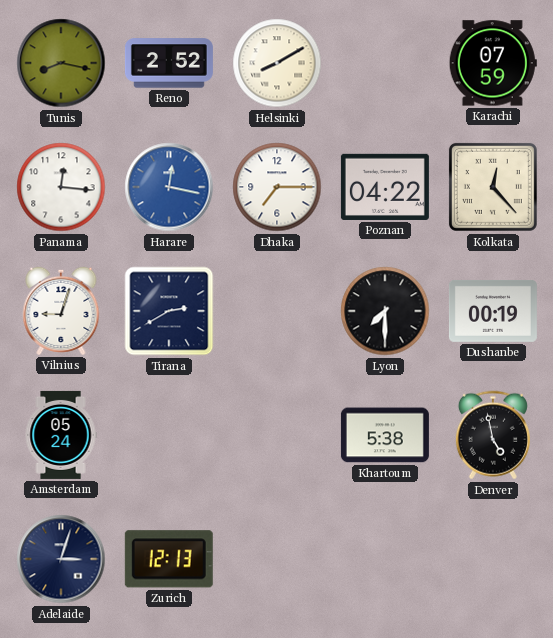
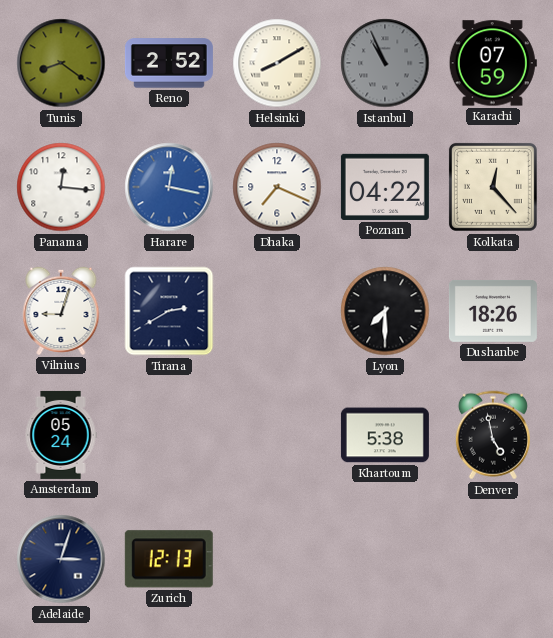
Tunis: 8:17 -> 8:21 (61, 63)
Istanbul: none -> 10:56 (385, 63)
Dhaka: 7:15 -> 7:19 (277, 187)
Dushanbe: 00:19 -> 18:26 (493, 311)
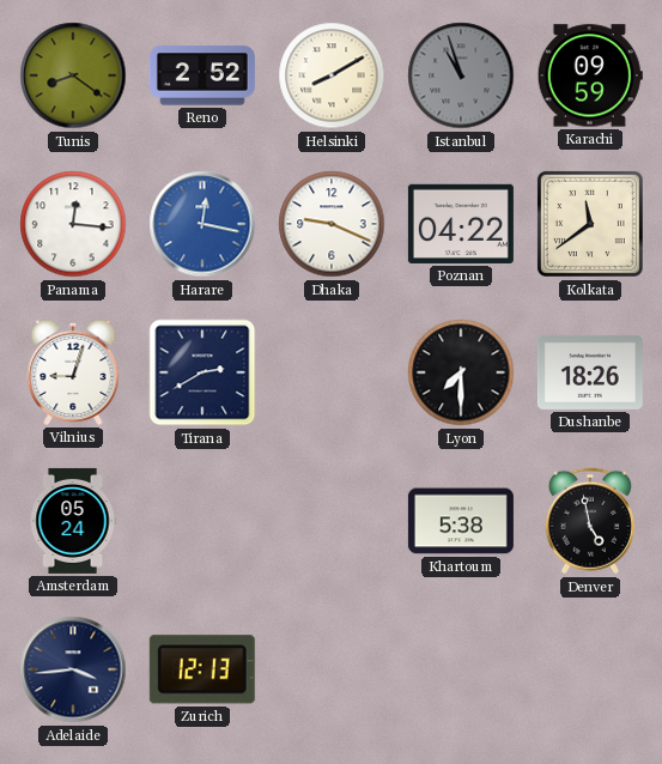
Istanbul: 10:56 -> 10:57 (461, 75)
Karachi: 07:59 -> 09:59 (590, 75)
Dhaka: 7:19 -> 9:19 (332, 224)
Kolkata: 12:23 -> 11:39 (590, 224)
Adelaide: 3:03 -> 3:44 (73, 669)
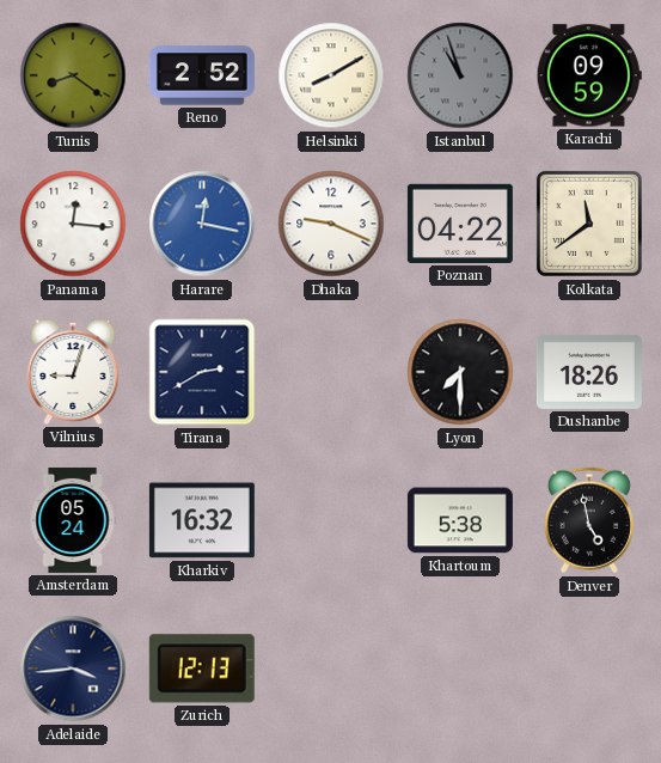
Kharkiv: none -> 16:32 (202, 520)
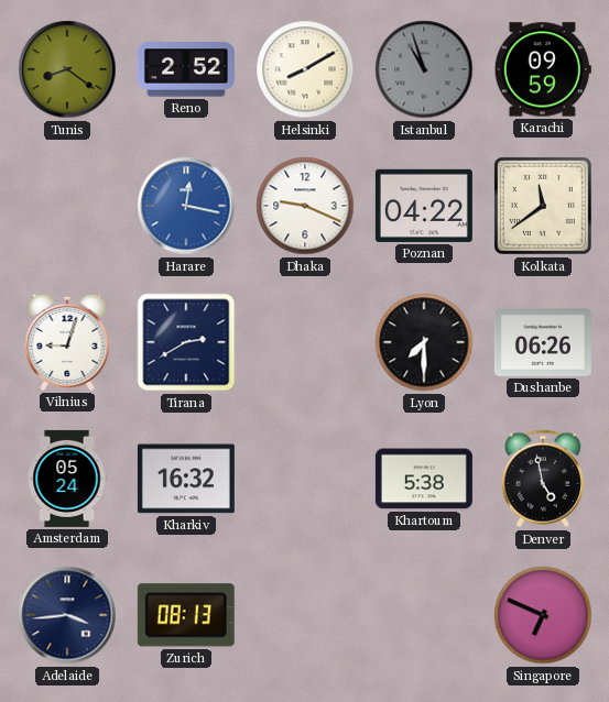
Panama: 12:16 -> none (73, 224)
Dushanbe: 18:26 -> 06:26 (543, 342)
Zurich: 12:13 -> 08:13 (186, 615)
Singapore: none -> 6:49 (543, 615)
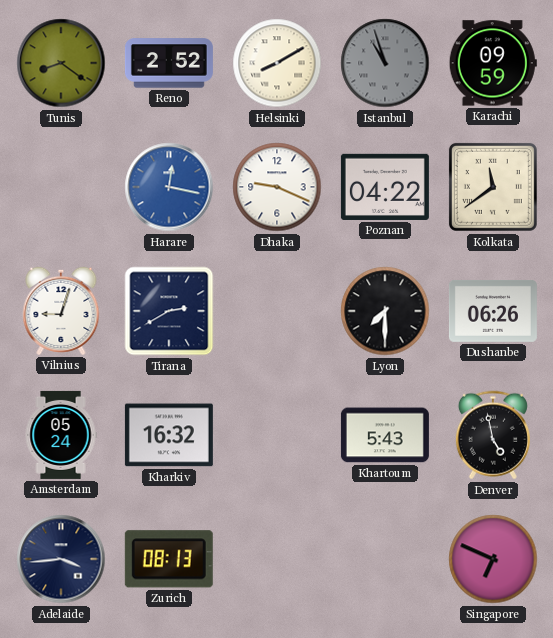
Khartoum: 5:38 -> 5:43 (385, 435)
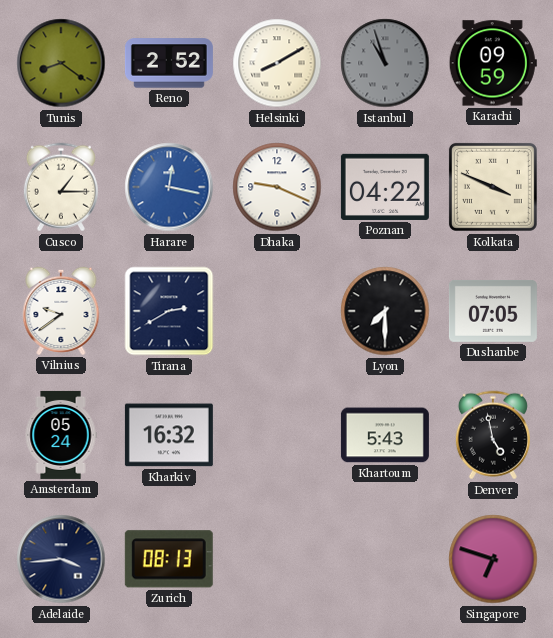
Cusco: none -> 1:15 (61, 187)
Kolkata: 11:39 -> 3:49 (493, 187)
Vilnius: 9:03 -> 9:39 (61, 311)
Dushanbe: 06:26 -> 07:05 (493, 311)
Singapore: 6:49 -> 6:48 (493, 559)
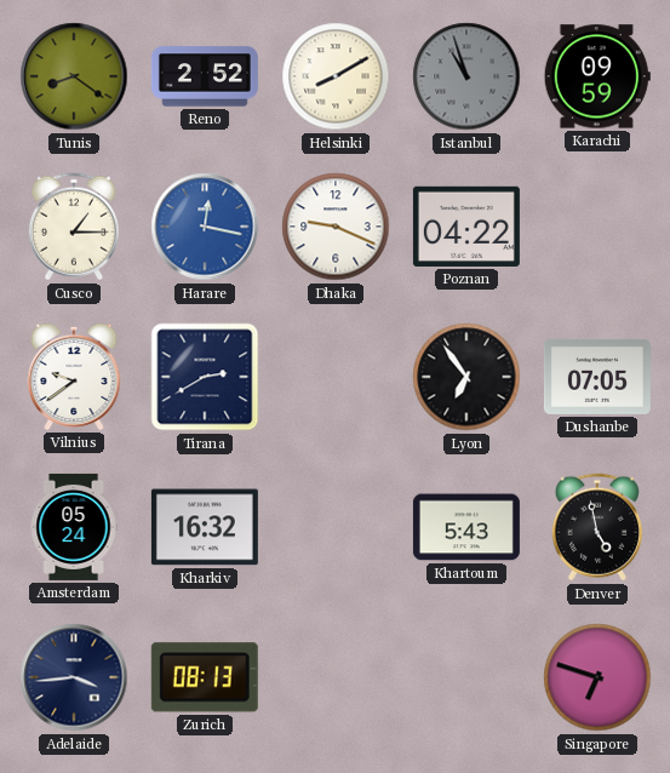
Kolkata: 3:49 -> none (493, 187)
Lyon: 7:30 -> 6:54 (466, 377)
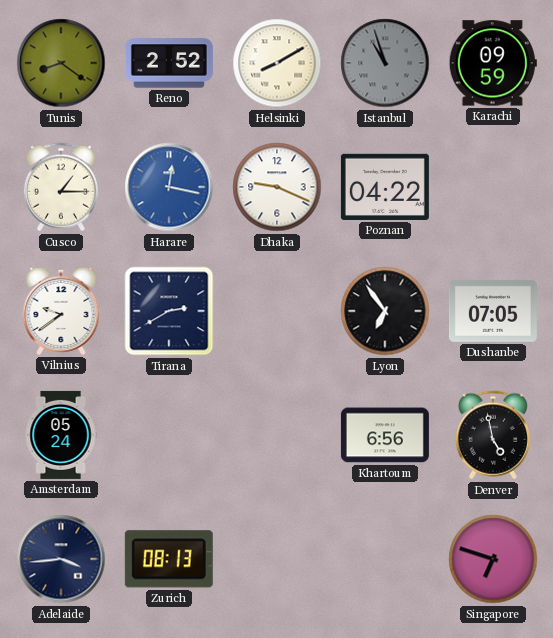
Kharkiv: 16:32 -> none (205, 527)
Khartoum: 5:43 -> 6:56 (385, 435)
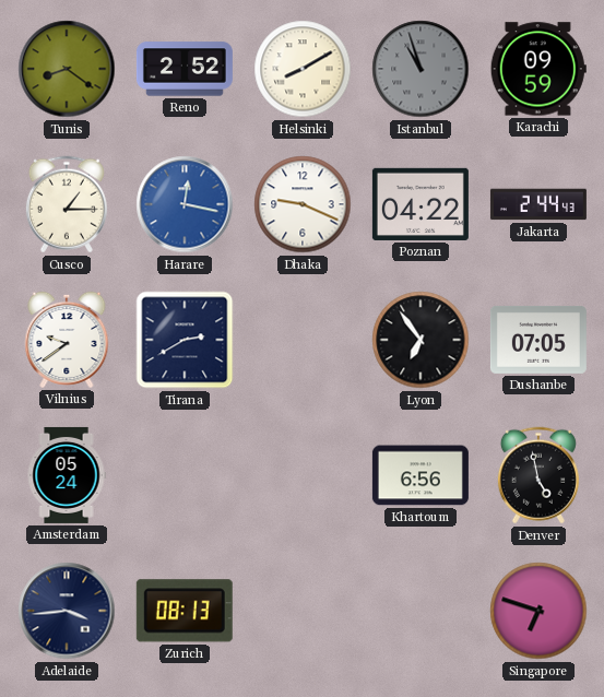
Jakarta: none -> 2:44 (538, 204)
